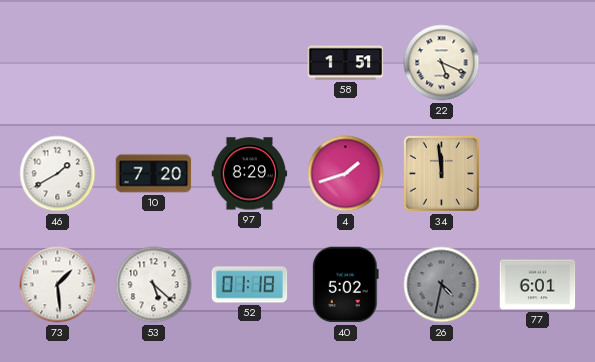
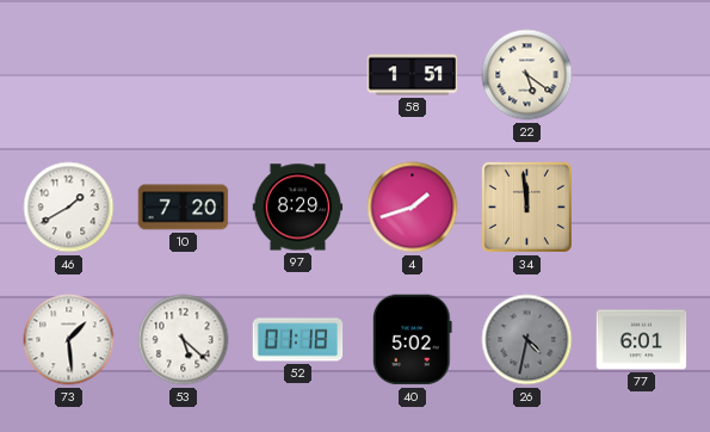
22: 5:19 -> 5:21 (527, 75)
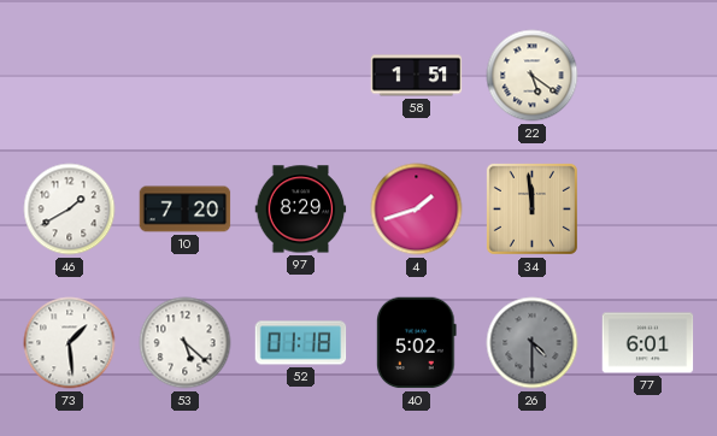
26: 4:32 -> 4:30 (533, 343)
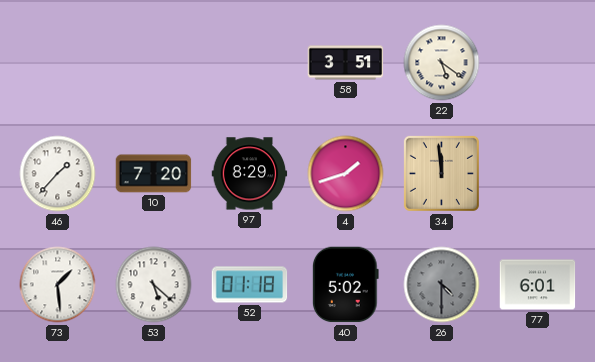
58: 1:51 -> 3:51 (346, 63)
46: 1:40 -> 1:37 (58, 174)
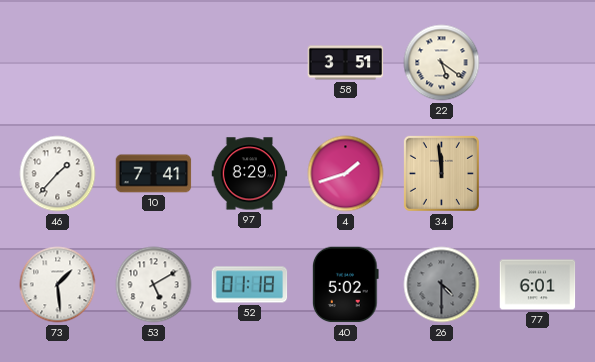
10: 7:20 -> 7:41 (154, 174)
53: 5:22 -> 5:10 (154, 285)
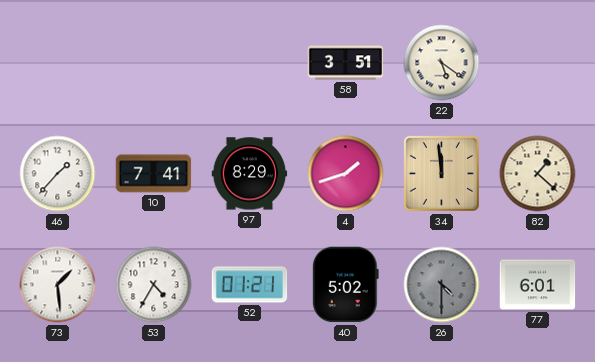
82: none -> 1:22 (538, 174)
53: 5:10 -> 4:35 (154, 285)
52: 01:18 -> 01:21 (250, 285)
